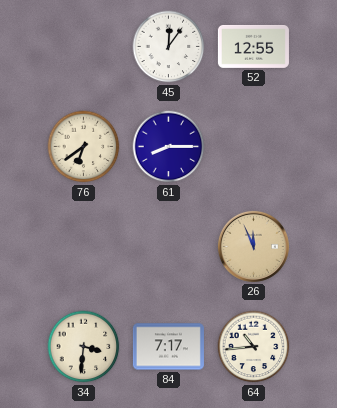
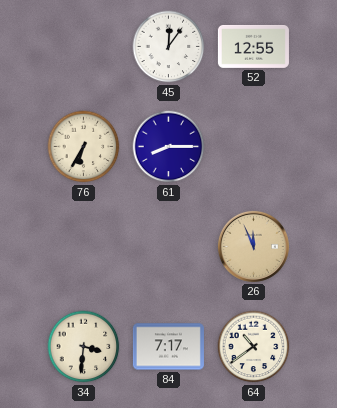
76: 6:39 -> 6:35 (84, 147)
64: 10:44 -> 10:39 (254, 347)
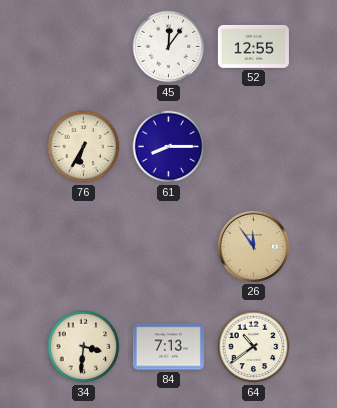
26: 11:56 -> 11:54 (253, 246)
84: 7:17 -> 7:13 (168, 347)
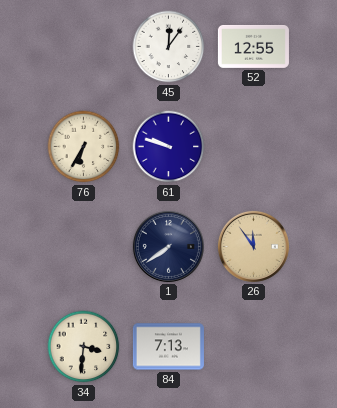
61: 8:15 -> 9:48 (169, 147)
1: none -> 7:39 (168, 246)
64: 10:39 -> none (254, 347)
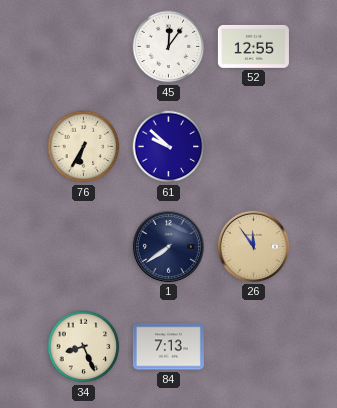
61: 9:48 -> 9:52 (169, 147)
34: 3:31 -> 8:26 (84, 347)
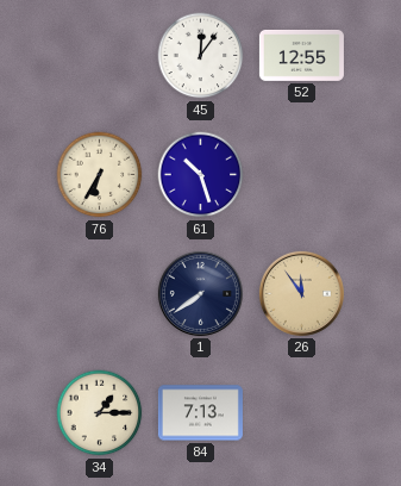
61: 9:52 -> 10:27 (201, 175)
34: 8:26 -> 1:15 (100, 413)
